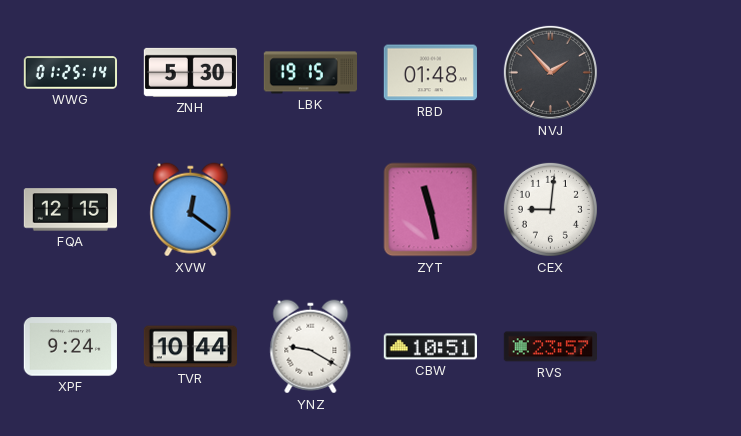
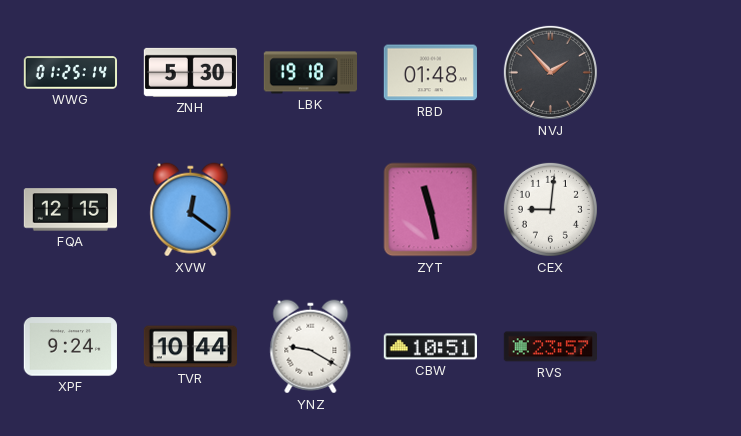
LBK: 19:15 -> 19:18 (310, 73)
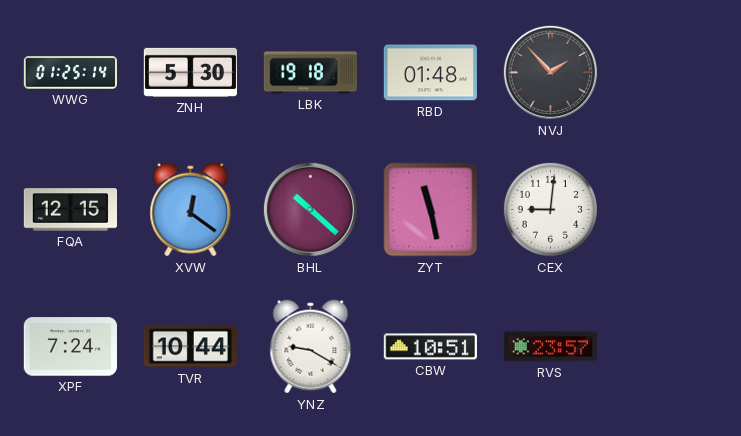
BHL: none -> 10:22 (310, 209)
XPF: 9:24 -> 7:24 (70, 347)
